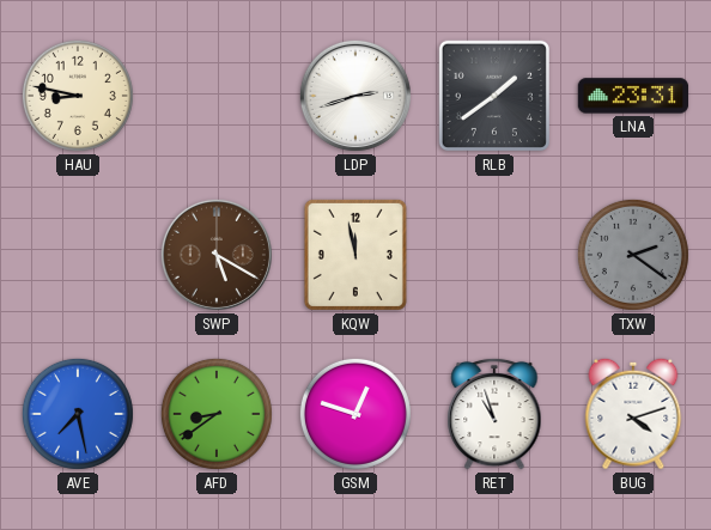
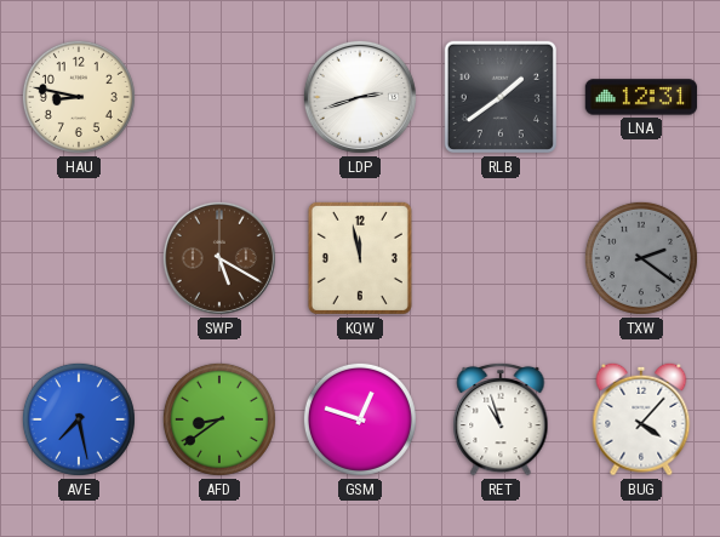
LNA: 23:31 -> 12:31 (641, 97)
BUG: 4:12 -> 4:07 (641, 419)
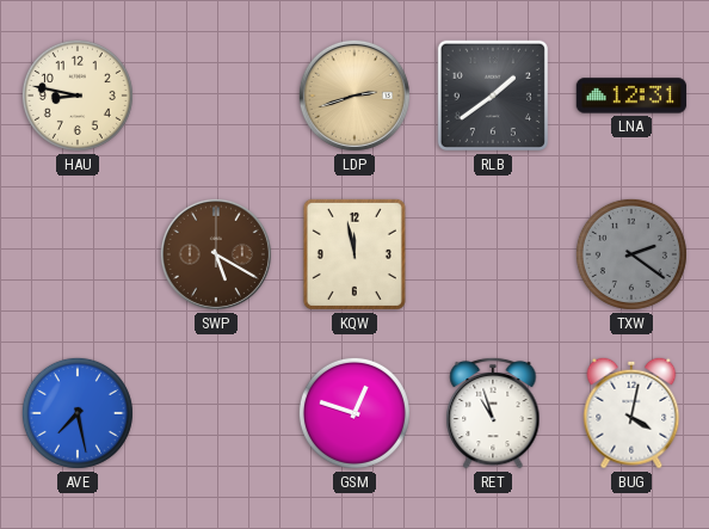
LDP dial: white -> champagne (354, 96)
AFD: 8:39 -> none (219, 419)
BUG: 4:07 -> 4:02 (631, 413)
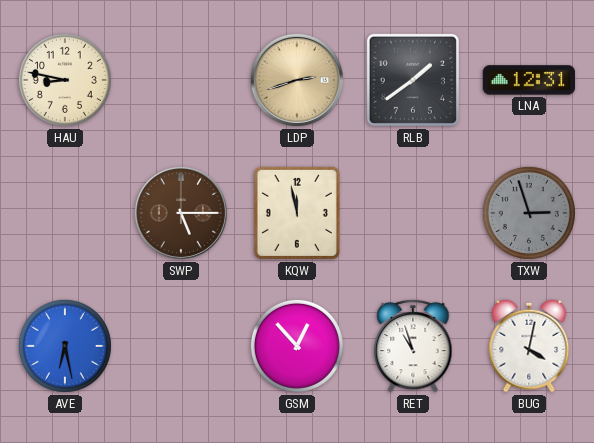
SWP: 5:20 -> 5:15 (181, 213)
TXW: 2:21 -> 2:57 (529, 213)
AVE: 7:28 -> 6:28 (65, 346)
GSM: 12:48 -> 12:53 (297, 346)
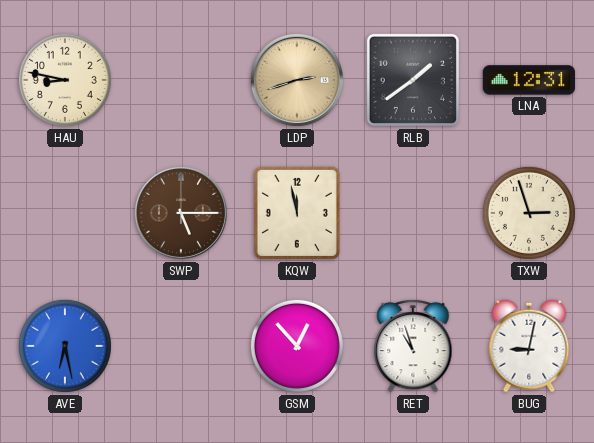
TXW dial: grey -> cream (529, 213)
BUG: 4:02 -> 9:02 (529, 346)
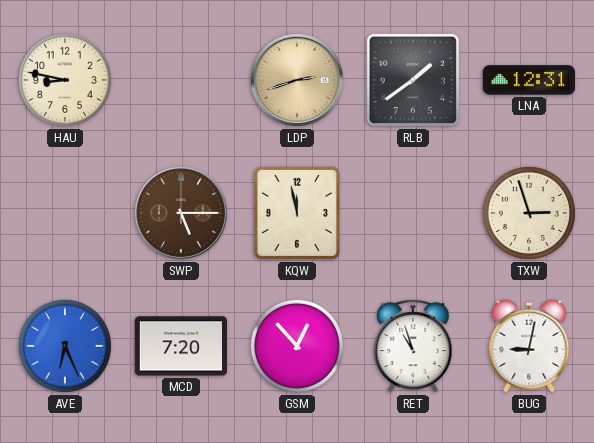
AVE: 6:28 -> 6:26 (65, 346)
MCD: none -> 7:20 (180, 346)
